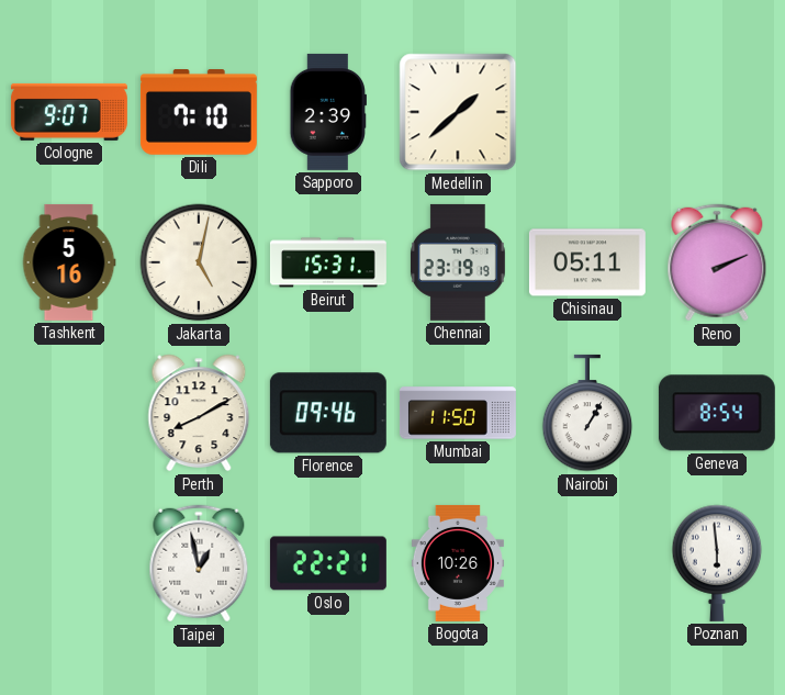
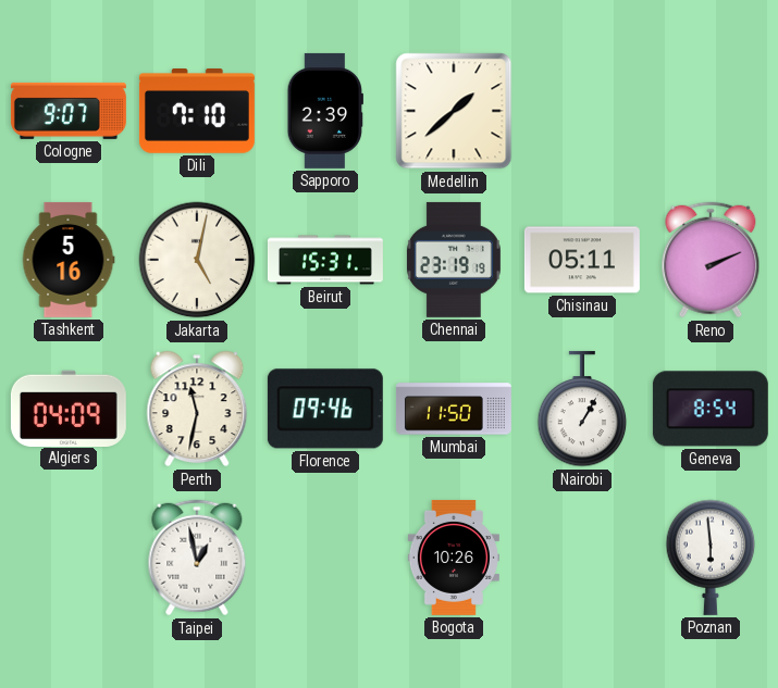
Algiers: none -> 04:09 (69, 408)
Perth: 8:10 -> 11:32 (197, 409)
Oslo: 22:21 -> none (328, 563)
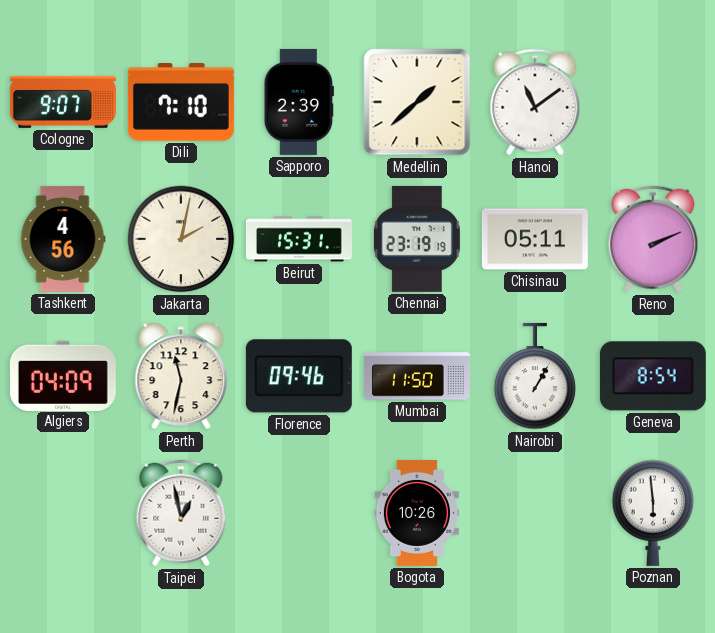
Hanoi: none -> 11:09 (535, 102)
Tashkent: 5:16 -> 4:56 (63, 239)
Jakarta: 5:02 -> 2:02 (181, 239)
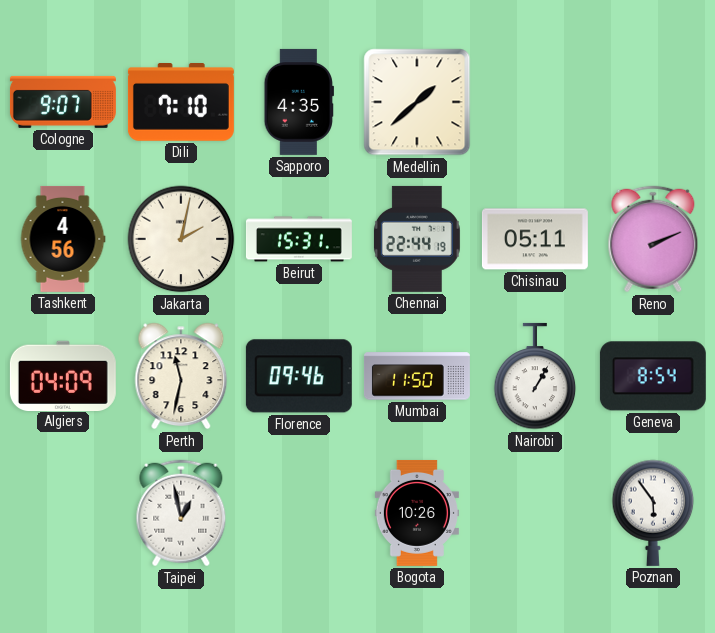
Sapporo: 2:39 -> 4:35 (299, 102)
Hanoi: 11:09 -> none (535, 102)
Chennai: 23:19 -> 22:44 (417, 239)
Poznan: 5:59 -> 5:54 (653, 513)
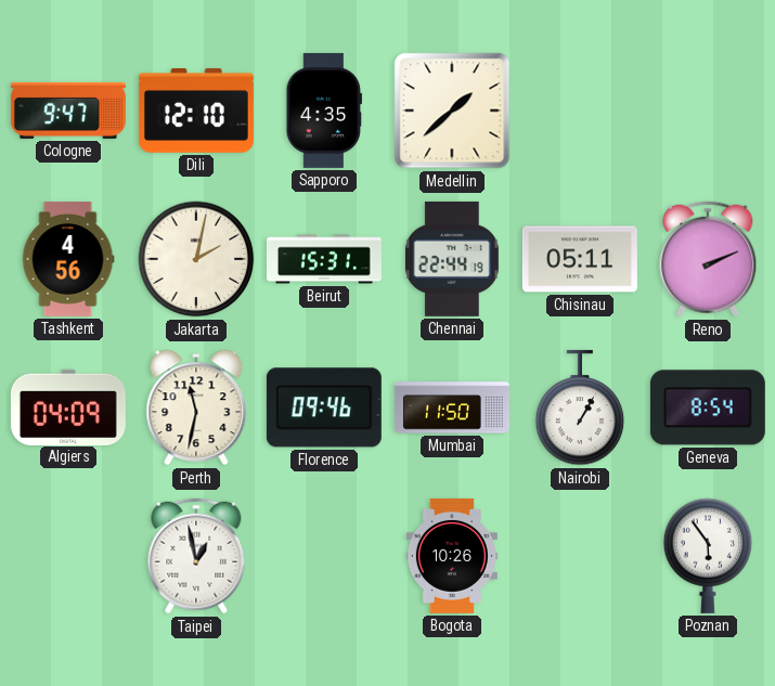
Cologne: 9:07 -> 9:47 (68, 111)
Dili: 7:10 -> 12:10 (196, 112)
